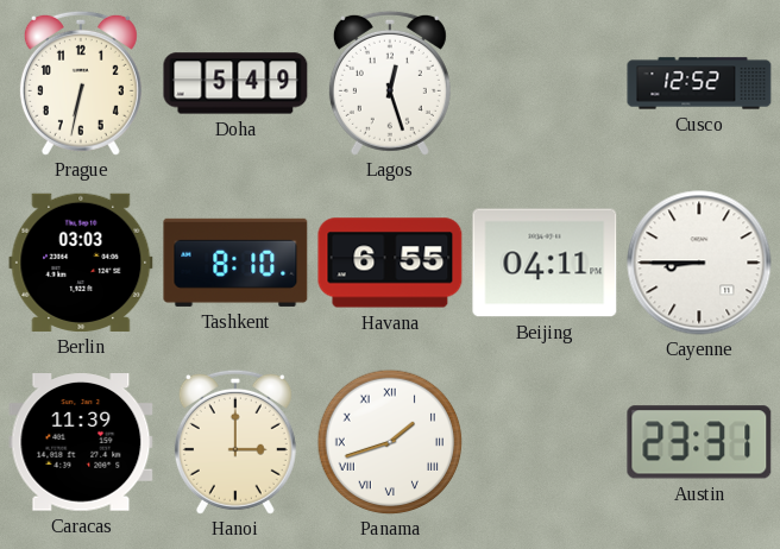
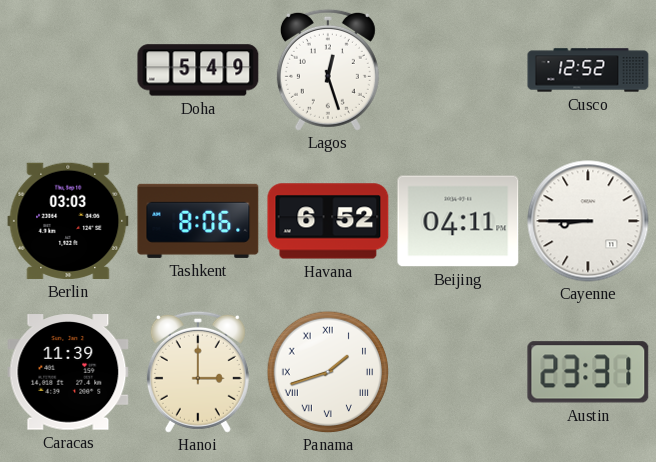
Prague: 6:32 -> none (81, 83)
Tashkent: 8:10 -> 8:06 (198, 221)
Havana: 6:55 -> 6:52 (328, 221)
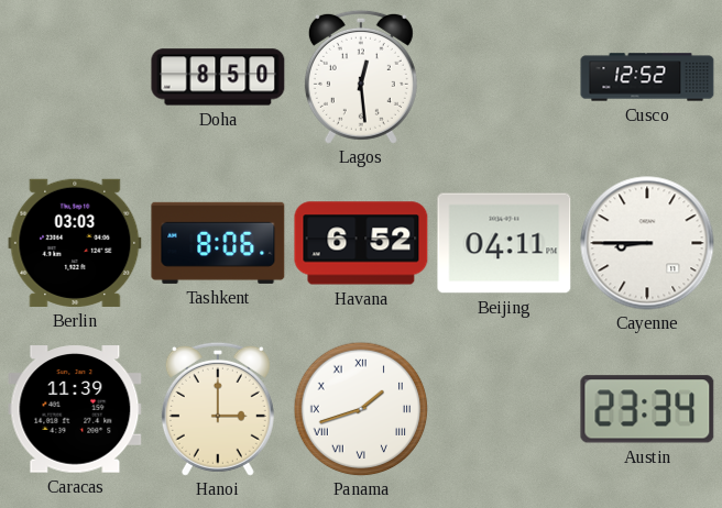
Doha: 5:49 -> 8:50 (218, 77)
Lagos: 12:27 -> 12:29 (361, 77)
Austin: 23:31 -> 23:34 (647, 409)
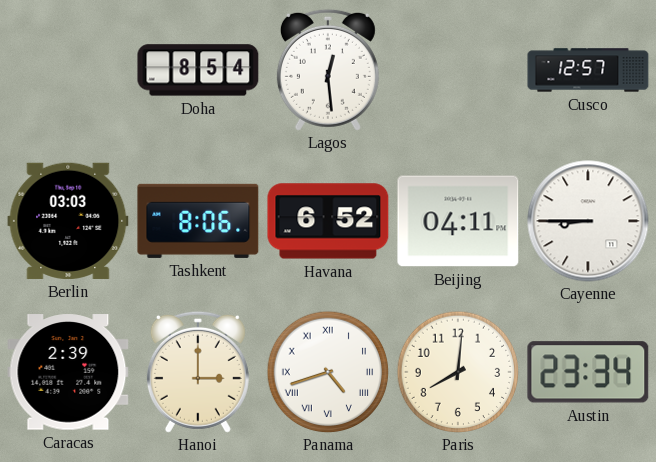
Doha: 8:50 -> 8:54 (198, 70)
Cusco: 12:52 -> 12:57 (588, 70)
Caracas: 11:39 -> 2:39 (68, 372)
Panama: 1:42 -> 4:42 (328, 372)
Paris: none -> 8:01 (458, 372)
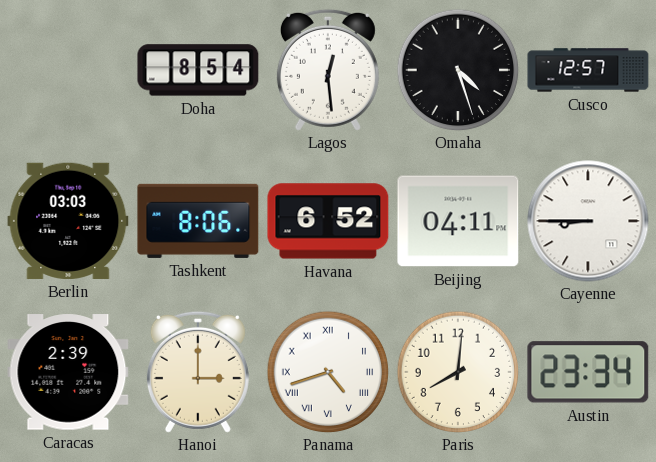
Omaha: none -> 4:27 (458, 70)
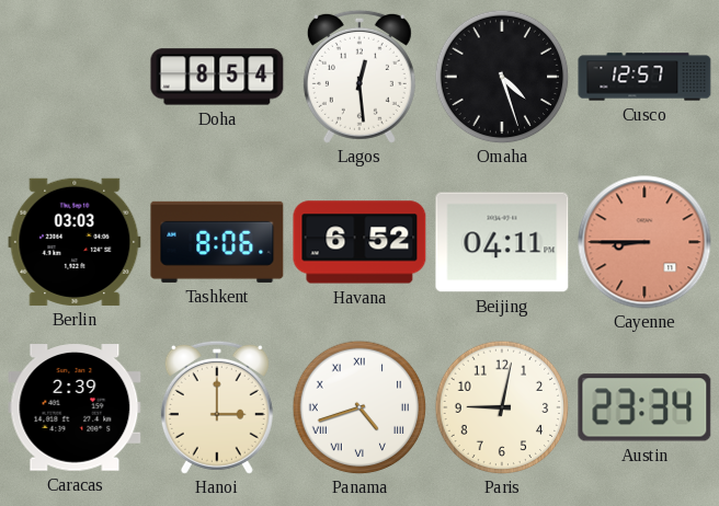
Cayenne dial: white -> salmon (644, 242)
Paris: 8:01 -> 9:02 (502, 407)
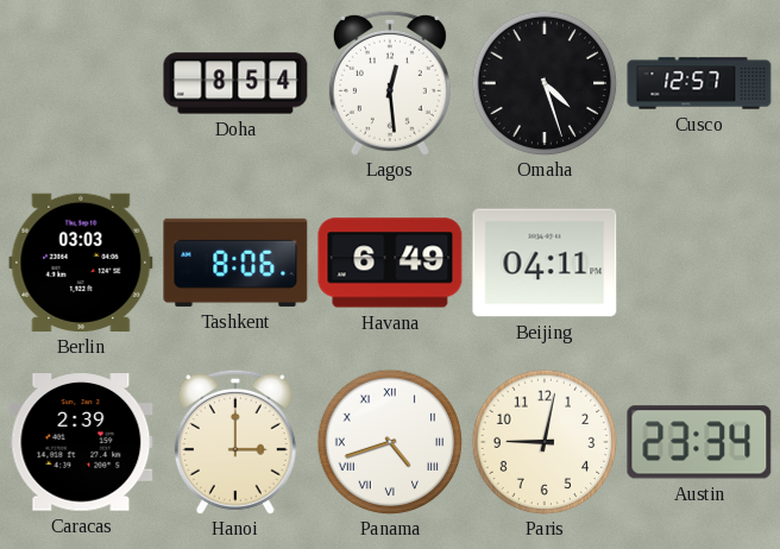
Havana: 6:52 -> 6:49 (390, 263)
Cayenne: 8:45 -> none (644, 242)
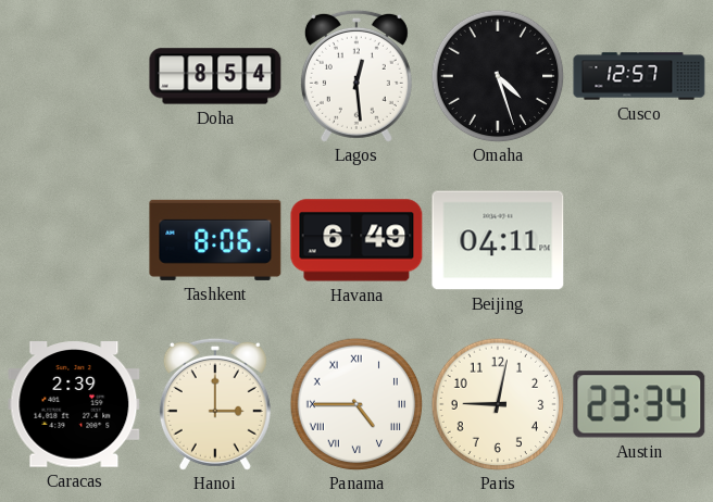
Berlin: 03:03 -> none (81, 263)
Panama: 4:42 -> 4:45 (356, 404)
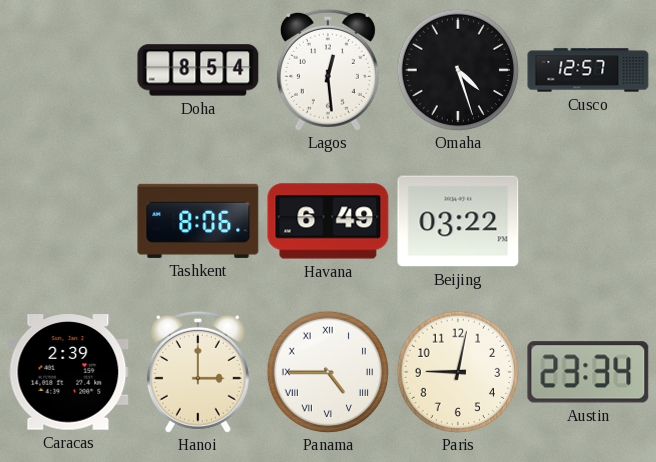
Beijing: 04:11 -> 03:22 (458, 221)
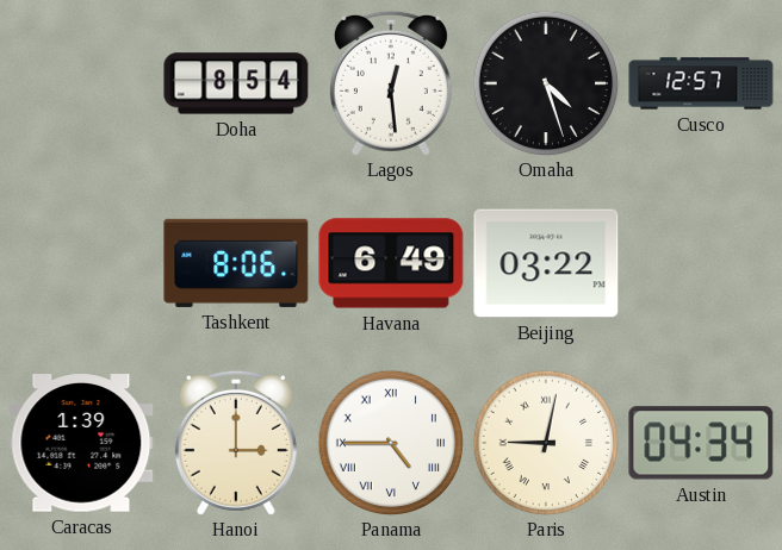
Caracas: 2:39 -> 1:39 (81, 443)
Paris numerals: Arabic -> Roman (546, 443)
Austin: 23:34 -> 04:34 (701, 443)
